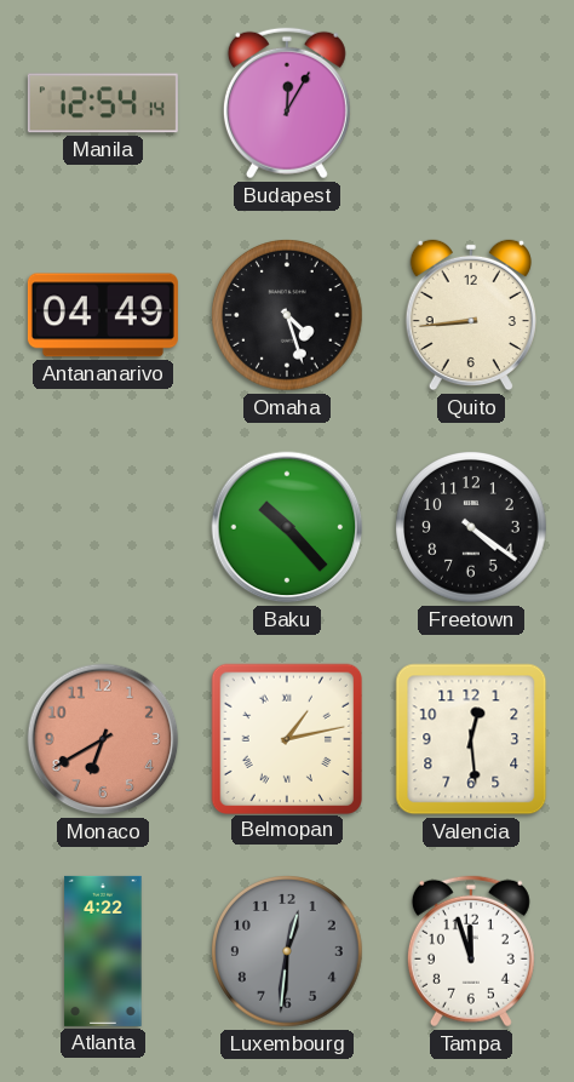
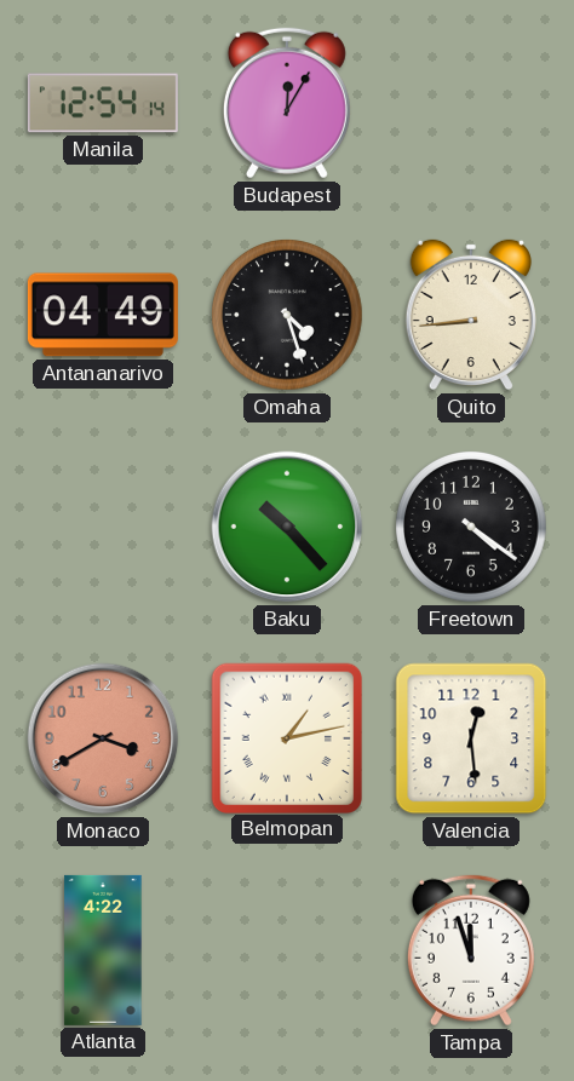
Monaco: 6:40 -> 3:40 (103, 738)
Luxembourg: 12:31 -> none (287, 951)
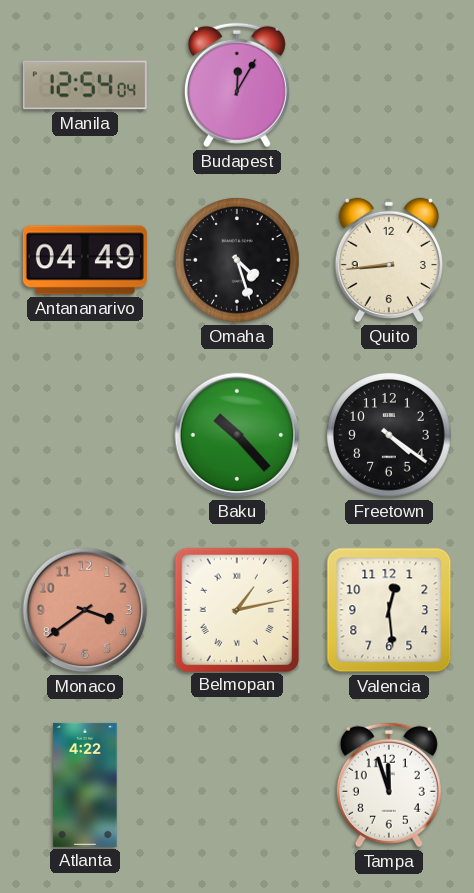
Manila: 12:54:14 -> 12:54:04 (85, 85)
Monaco: 3:40 -> 3:39 (85, 610)
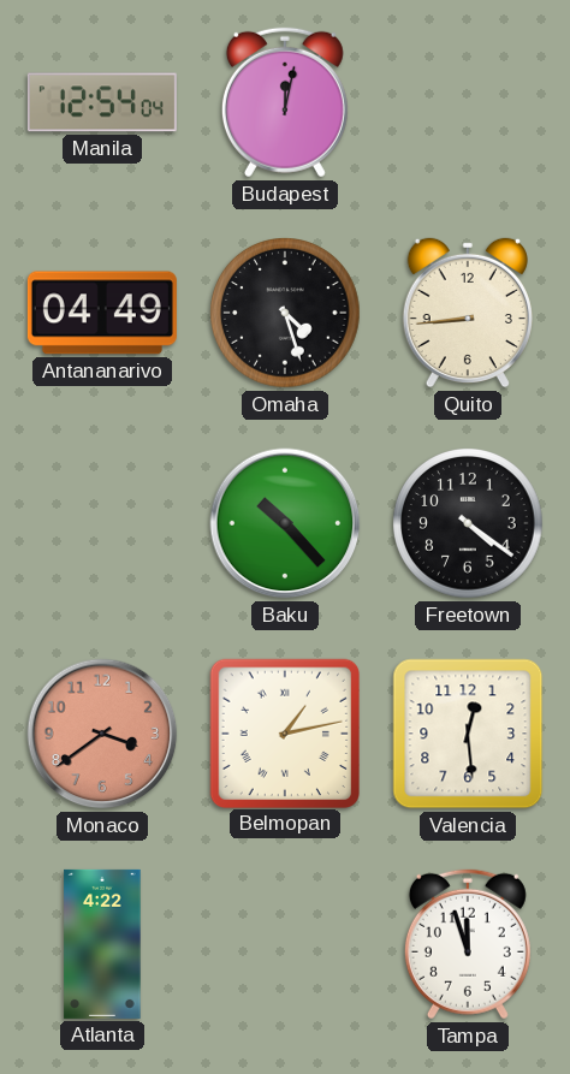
Budapest: 12:05 -> 12:02 (285, 102)
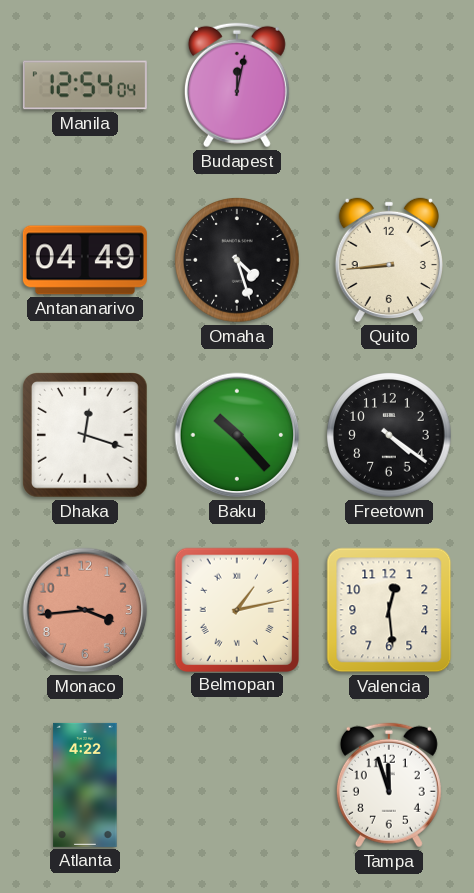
Dhaka: none -> 12:18 (86, 436)
Monaco: 3:39 -> 3:44 (85, 610)
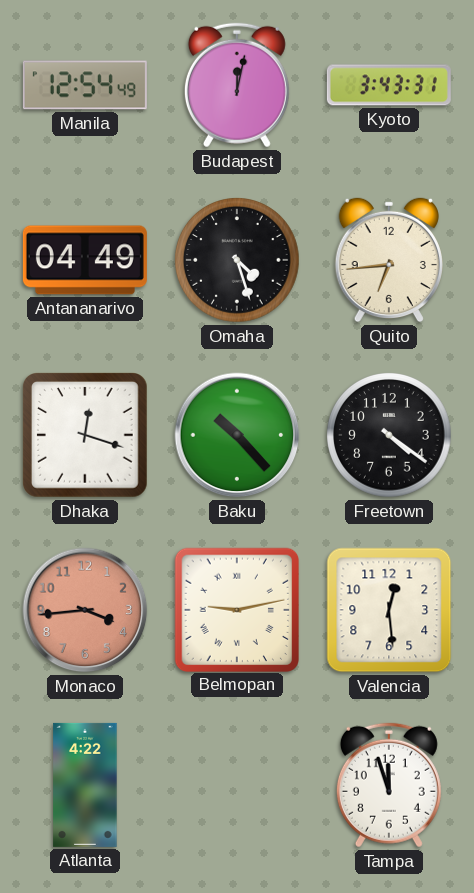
Manila: 12:54:04 -> 12:54:49 (85, 85)
Kyoto: none -> 3:43 (389, 85)
Quito: 8:44 -> 6:44 (389, 260)
Belmopan: 1:13 -> 9:13 (236, 609)
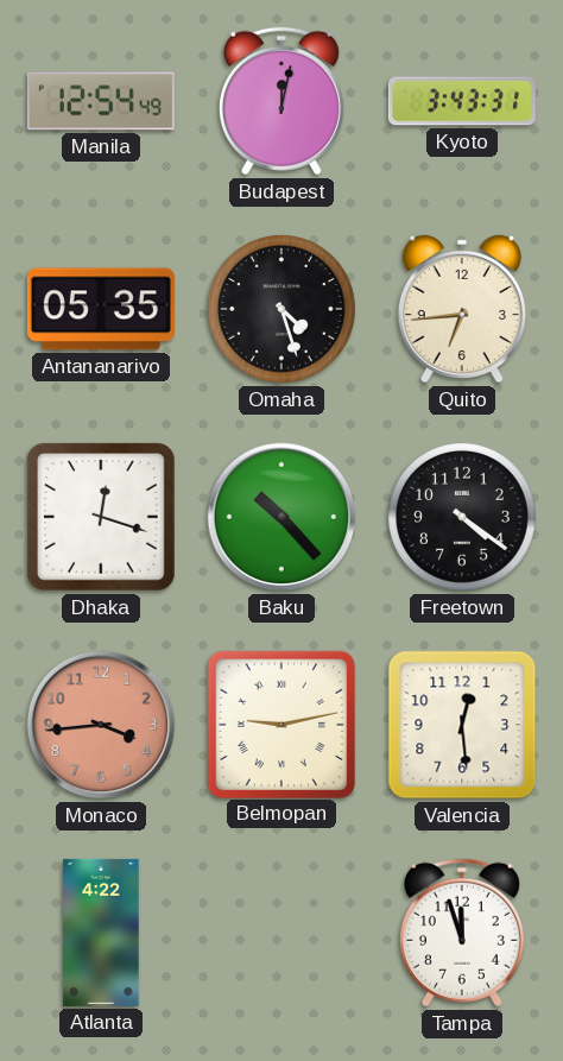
Antananarivo: 04:49 -> 05:35 (101, 309)
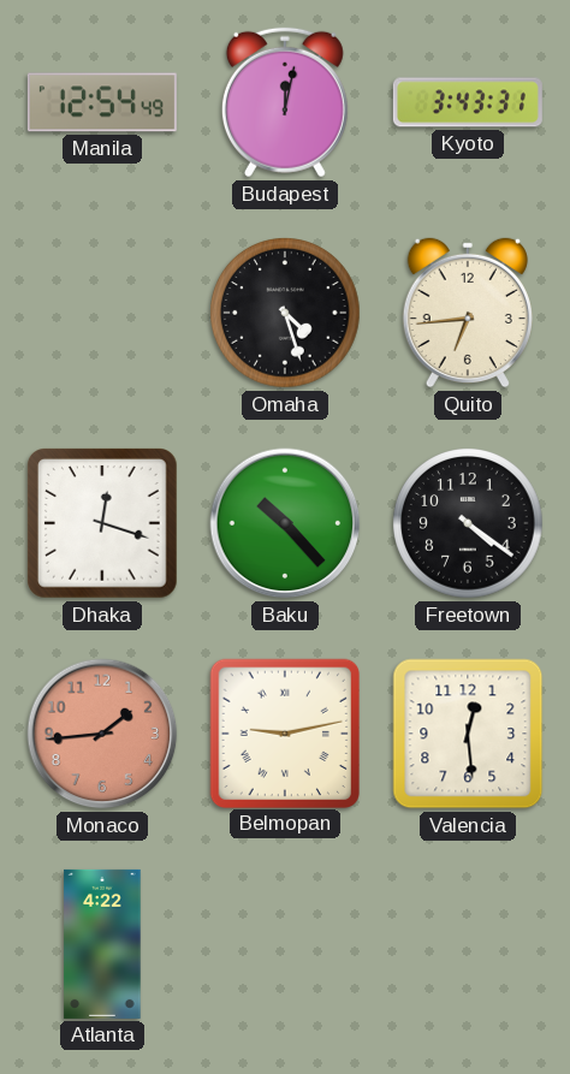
Antananarivo: 05:35 -> none (101, 309)
Monaco: 3:44 -> 1:44 (102, 734)
Tampa: 11:57 -> none (462, 933)
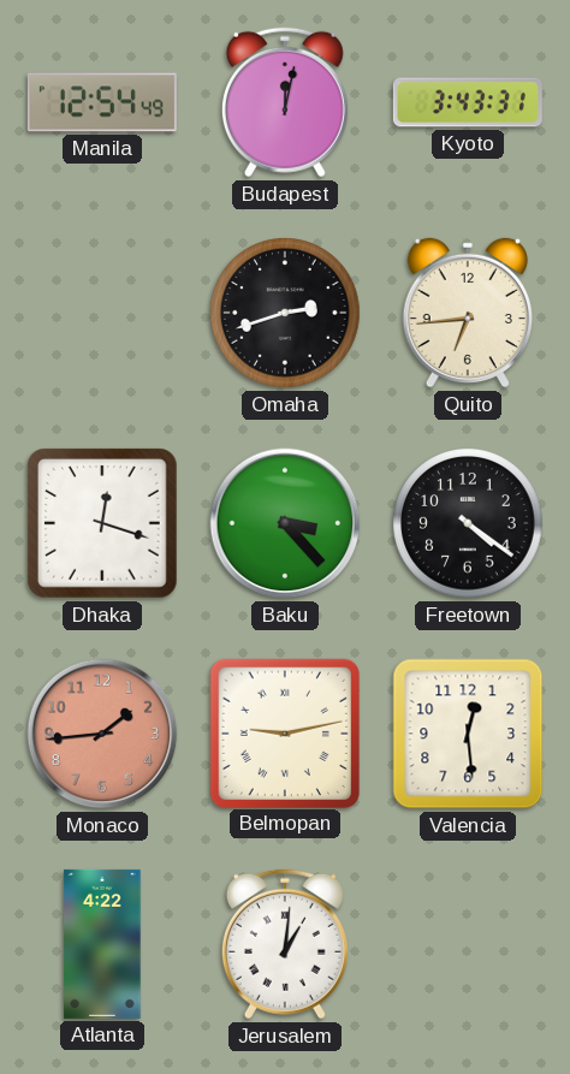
Omaha: 4:27 -> 2:42 (285, 313)
Baku: 10:23 -> 3:23 (285, 523)
Jerusalem: none -> 1:01 (285, 944)
